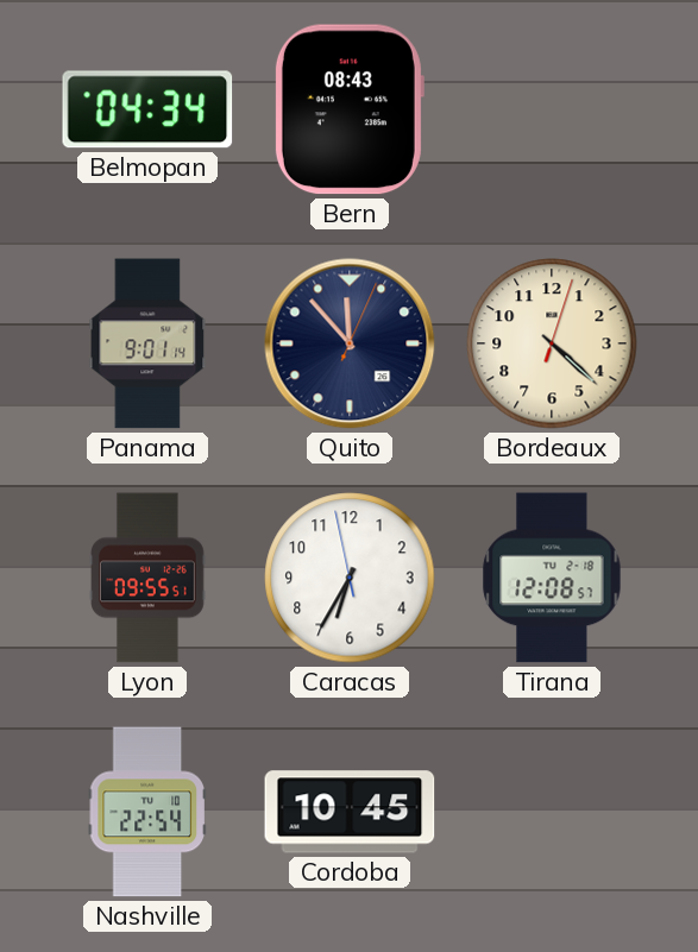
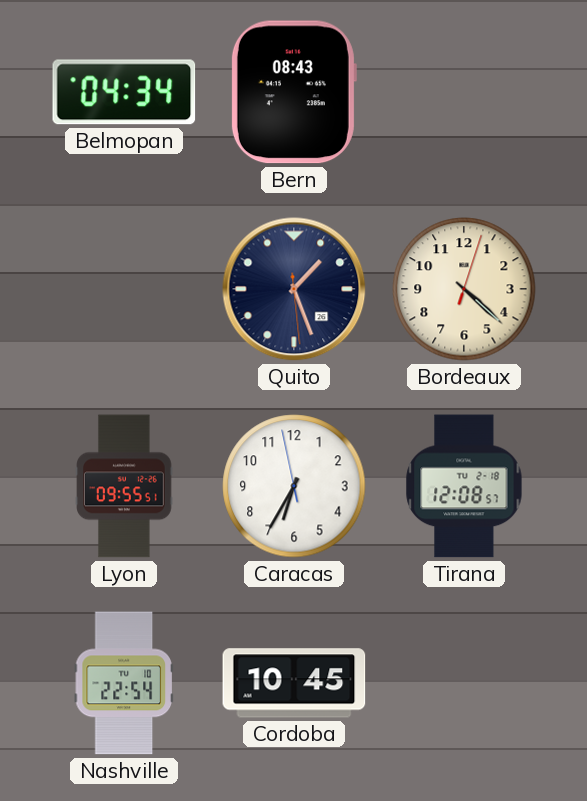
Panama: 9:01 -> none (147, 343)
Quito: 11:53 -> 1:26 (294, 289)
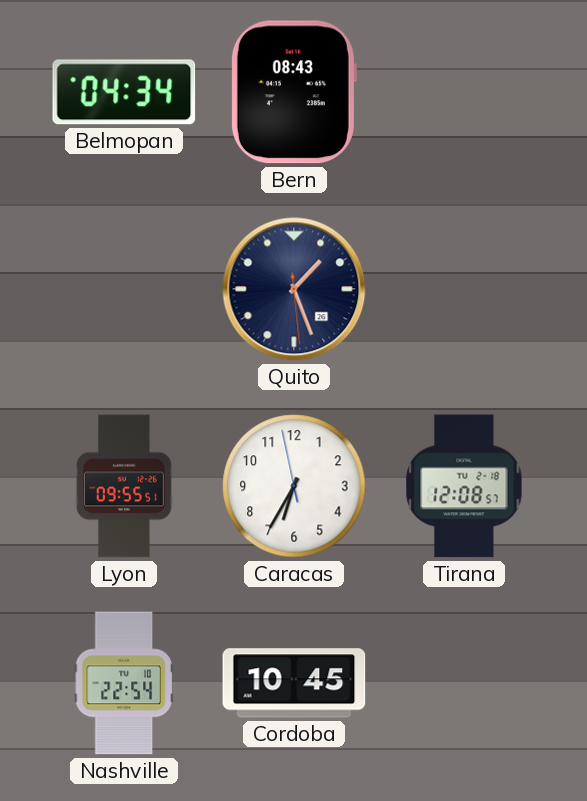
Bordeaux: 4:22 -> none (464, 289)
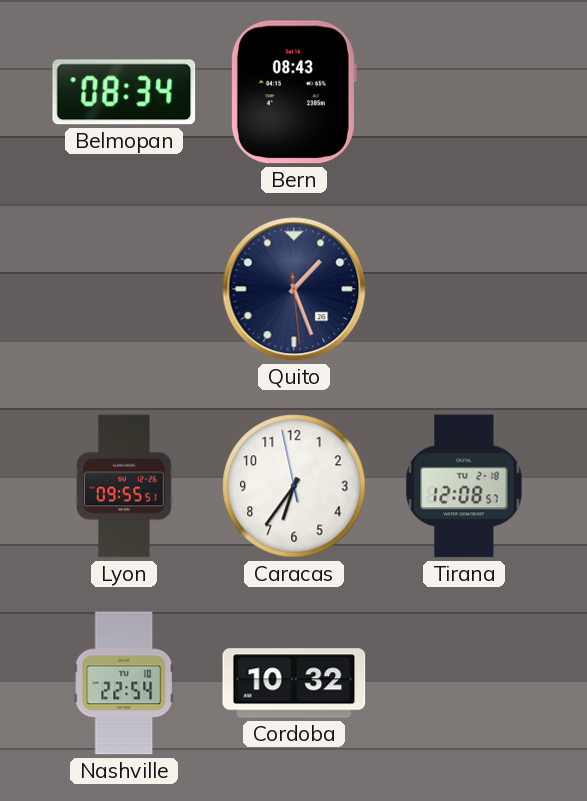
Belmopan: 04:34 -> 08:34 (124, 92)
Caracas: 6:34 -> 6:35 (294, 486)
Cordoba: 10:45 -> 10:32 (294, 683)
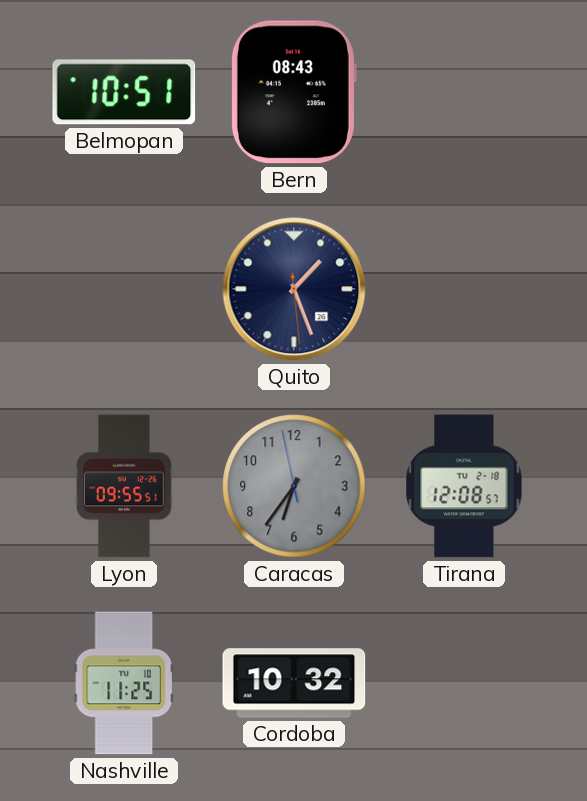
Belmopan: 08:34 -> 10:51 (124, 92)
Caracas dial: white -> grey (294, 486)
Nashville: 22:54 -> 11:25 (124, 683)
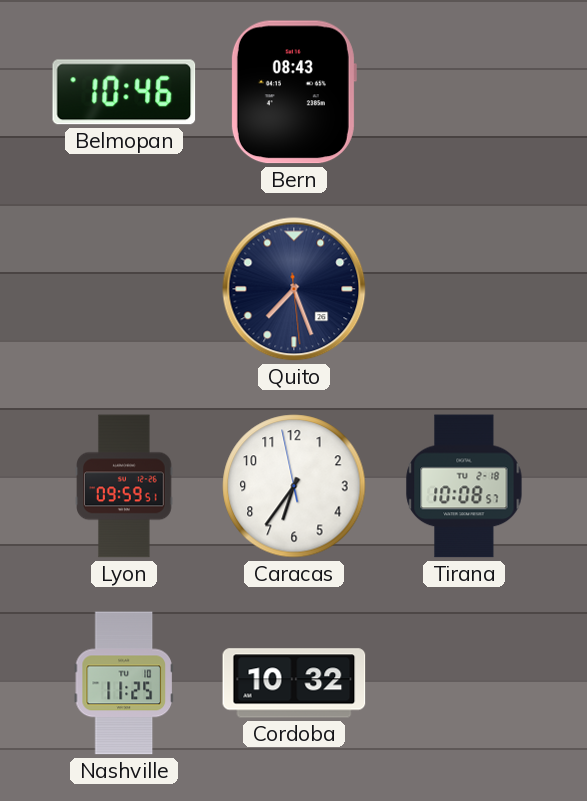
Belmopan: 10:51 -> 10:46 (124, 92)
Quito: 1:26 -> 7:26 (294, 289)
Lyon: 09:55 -> 09:59 (124, 486)
Caracas dial: grey -> white (294, 486)
Tirana: 12:08 -> 10:08 (464, 486)
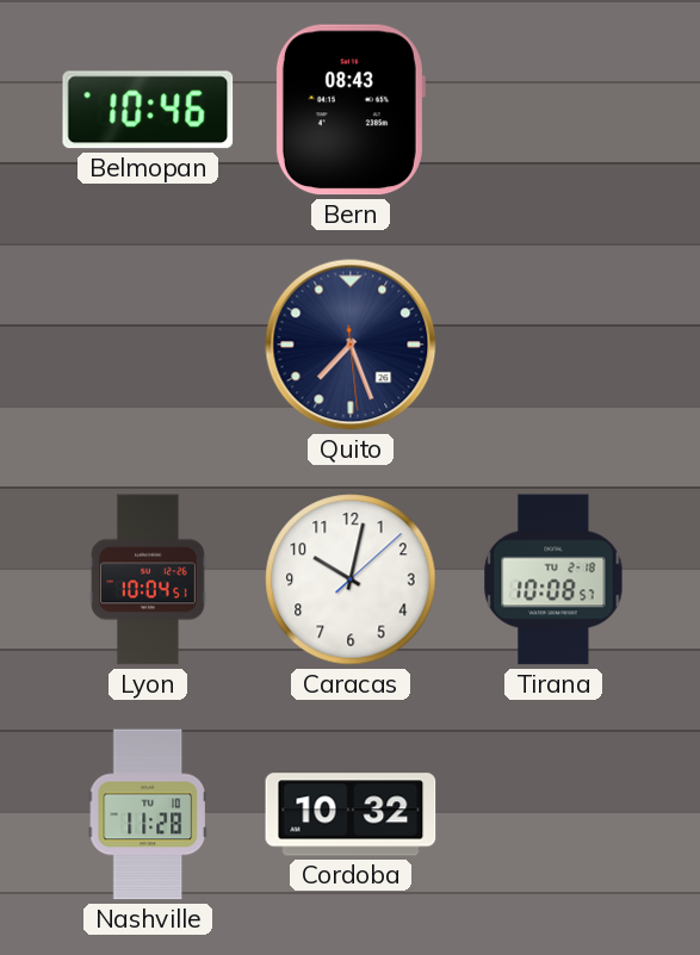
Lyon: 09:59 -> 10:04 (148, 579)
Caracas: 6:35 -> 10:02 (351, 579)
Nashville: 11:25 -> 11:28 (148, 814)
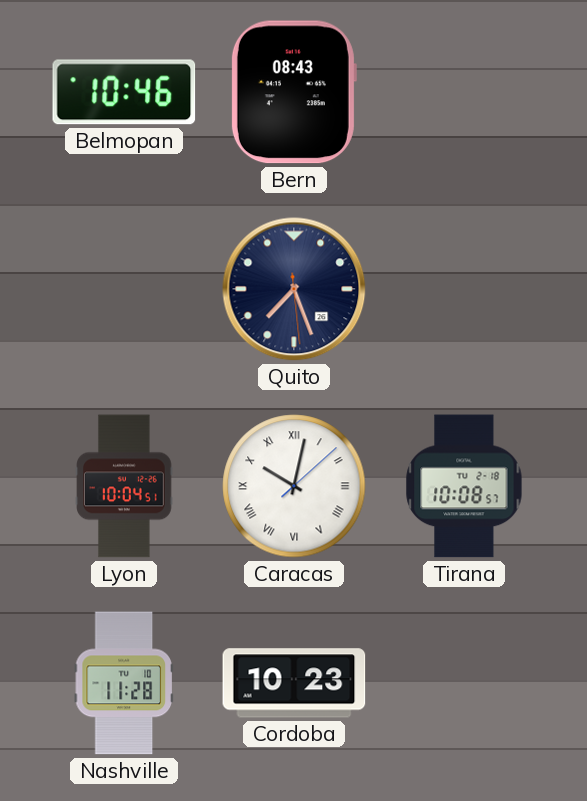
Caracas numerals: Arabic -> Roman (294, 486)
Cordoba: 10:32 -> 10:23 (294, 683)
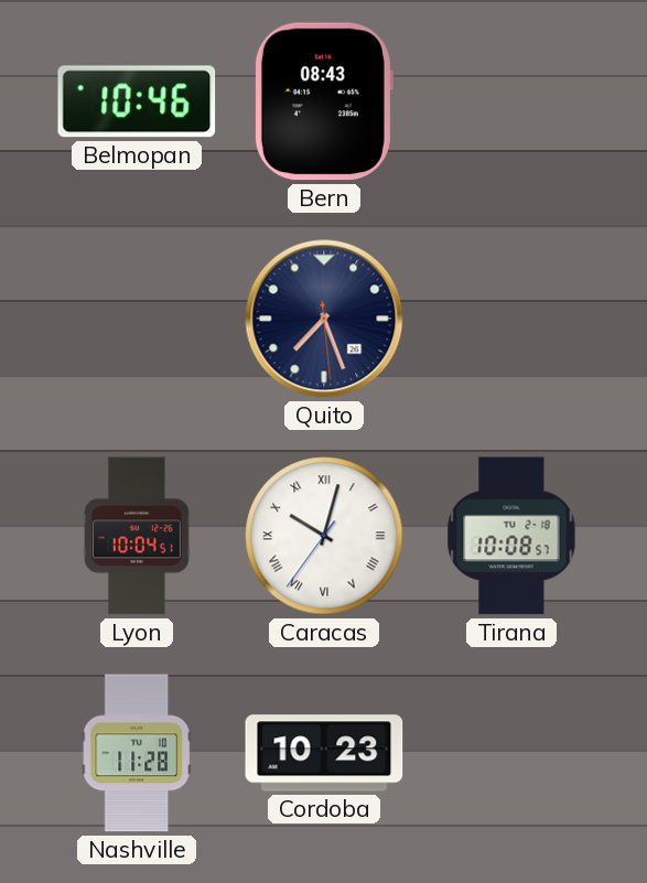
Caracas: 10:02:08 -> 10:02:36 (324, 536)
